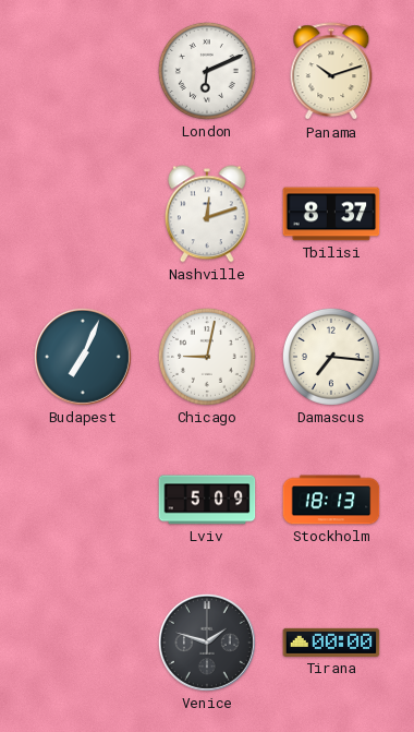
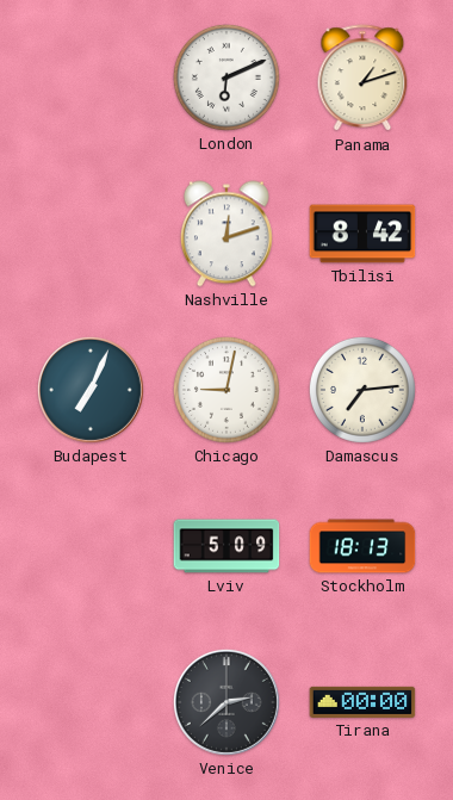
Panama: 10:12 -> 1:12 (362, 79)
Tbilisi: 8:37 -> 8:42 (362, 234)
Damascus: 7:16 -> 7:14 (362, 390)
Venice: 1:48 -> 2:38 (226, 702)
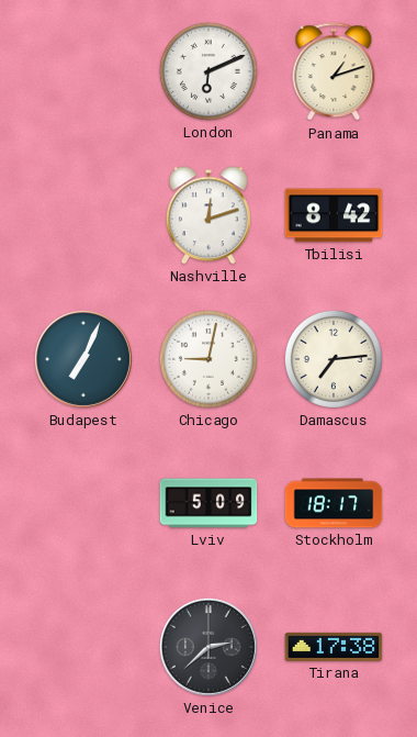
Stockholm: 18:13 -> 18:17 (334, 503)
Tirana: 00:00 -> 17:38 (334, 647)
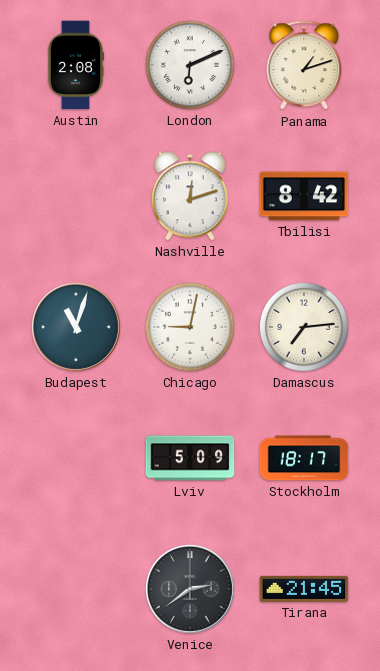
Austin: none -> 2:08 (76, 65)
Budapest: 7:04 -> 11:03 (76, 327)
Venice: 2:38 -> 2:39 (190, 589)
Tirana: 17:38 -> 21:45 (304, 589)
